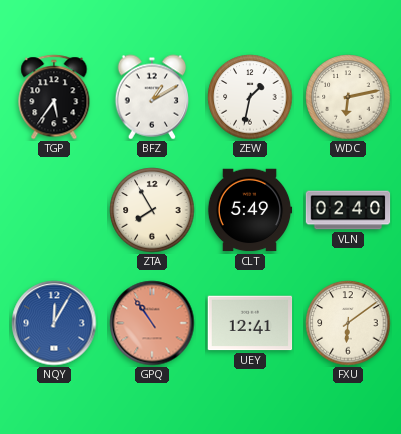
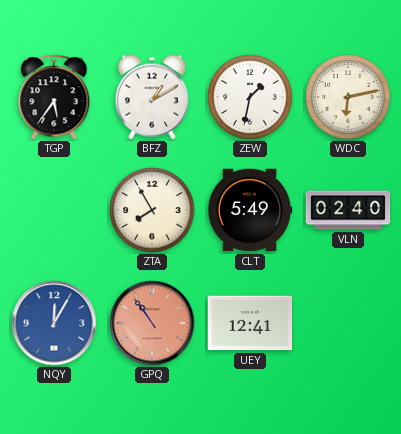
FXU: 6:09 -> none (348, 323)
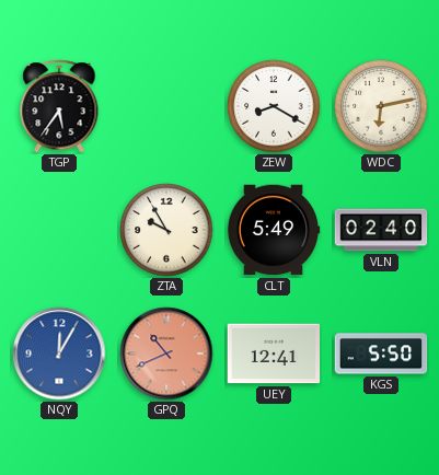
BFZ: 1:10 -> none (152, 97)
ZEW: 1:32 -> 8:20 (274, 106)
ZTA: 7:55 -> 9:55 (166, 230)
GPQ: 10:54 -> 10:41 (166, 354)
KGS: none -> 5:50 (381, 354)
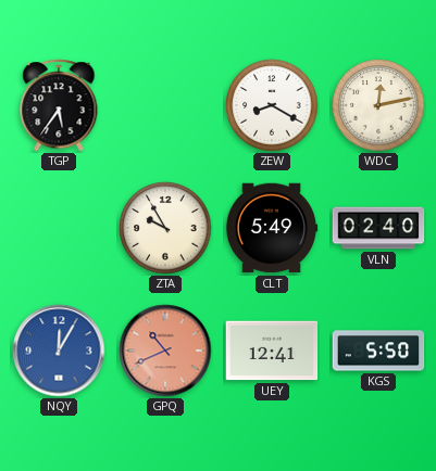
WDC: 6:13 -> 12:13 (378, 105)
